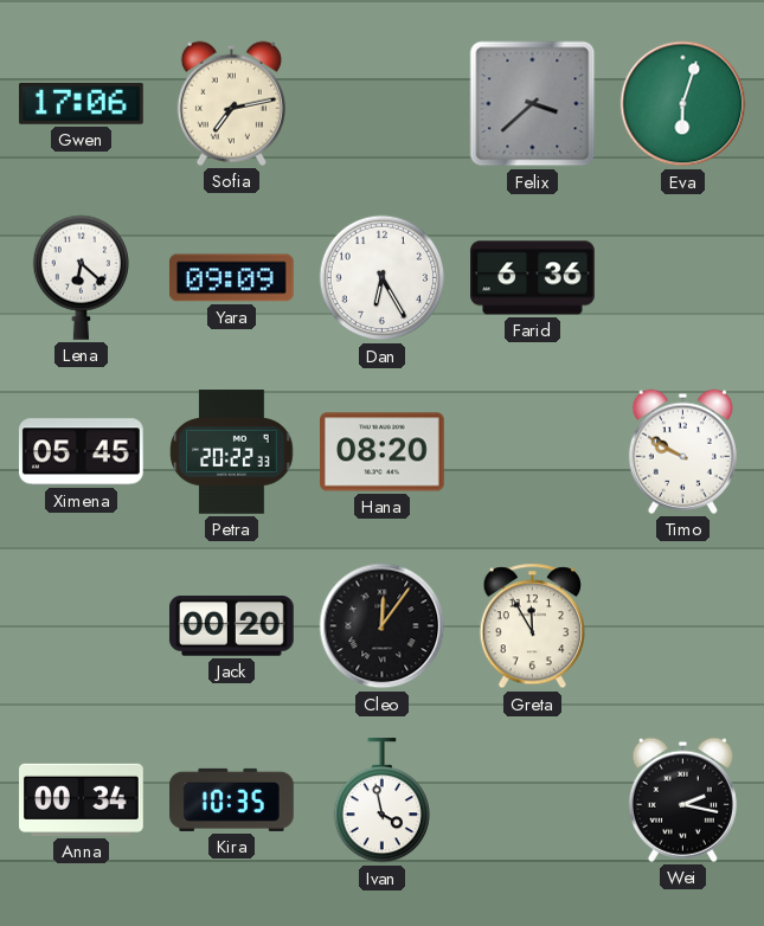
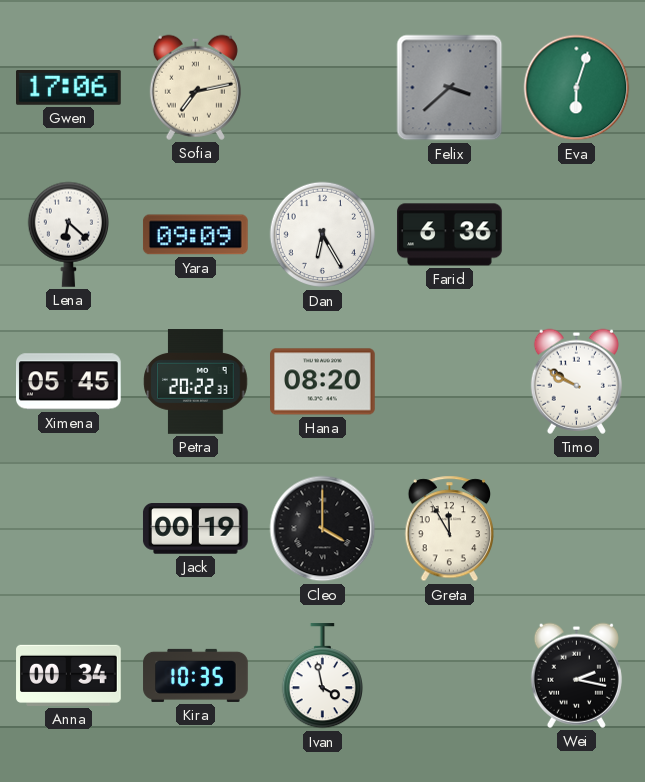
Jack: 00:20 -> 00:19 (195, 529)
Cleo: 12:06 -> 4:00 (323, 529)
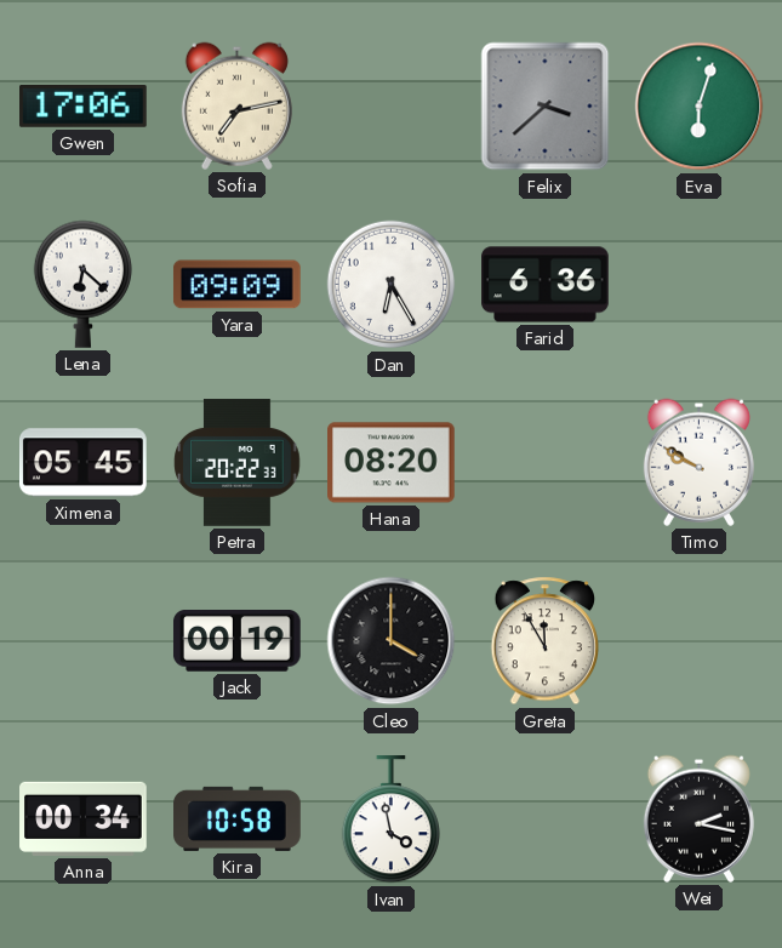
Kira: 10:35 -> 10:58 (238, 818)
